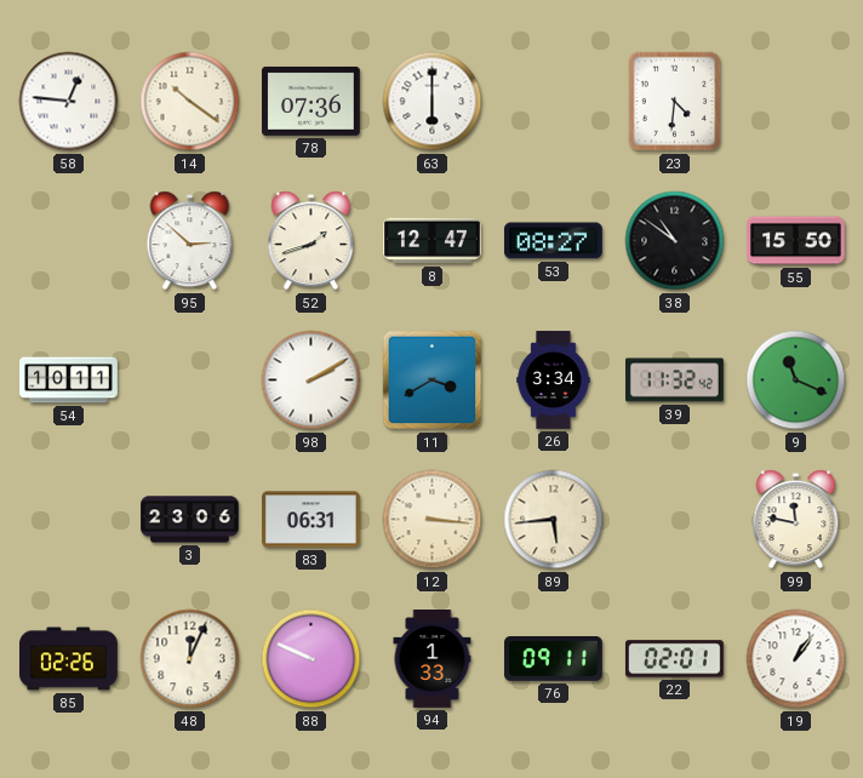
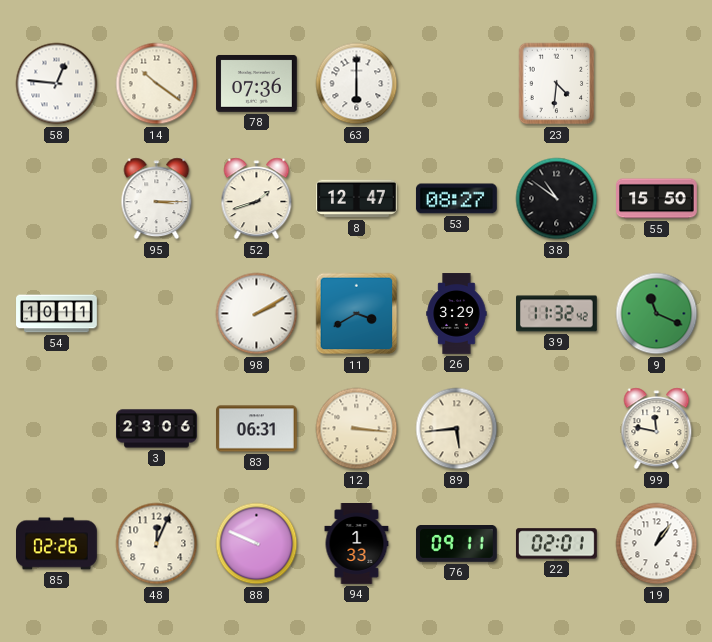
95: 2:52 -> 3:15 (157, 199)
26: 3:34 -> 3:29 (457, 314)
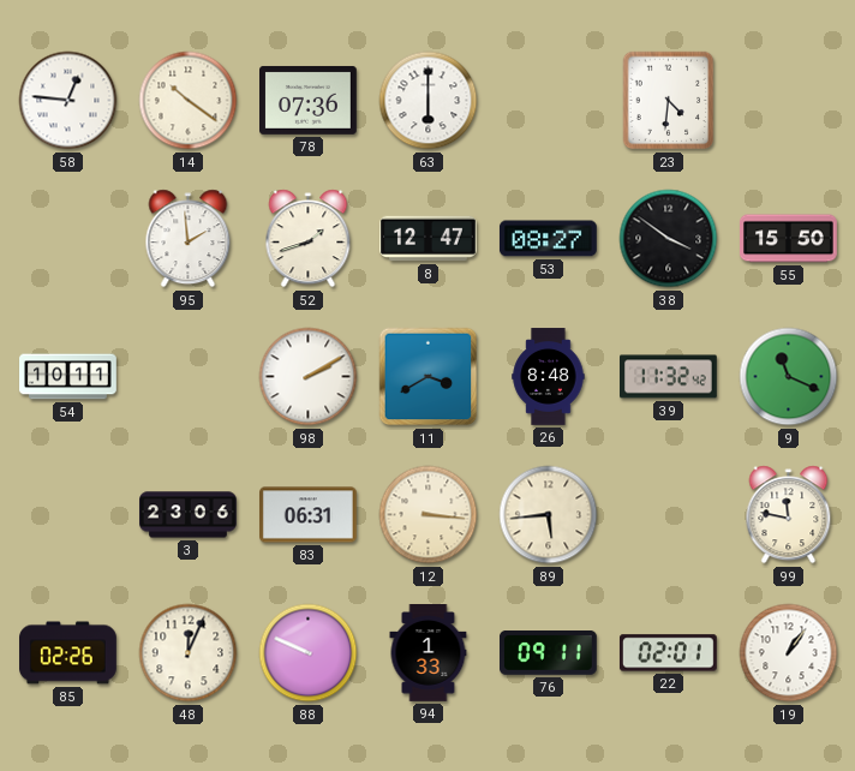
95: 3:15 -> 1:59 (189, 239)
38: 10:51 -> 3:51 (669, 239)
26: 3:29 -> 8:48 (549, 377)
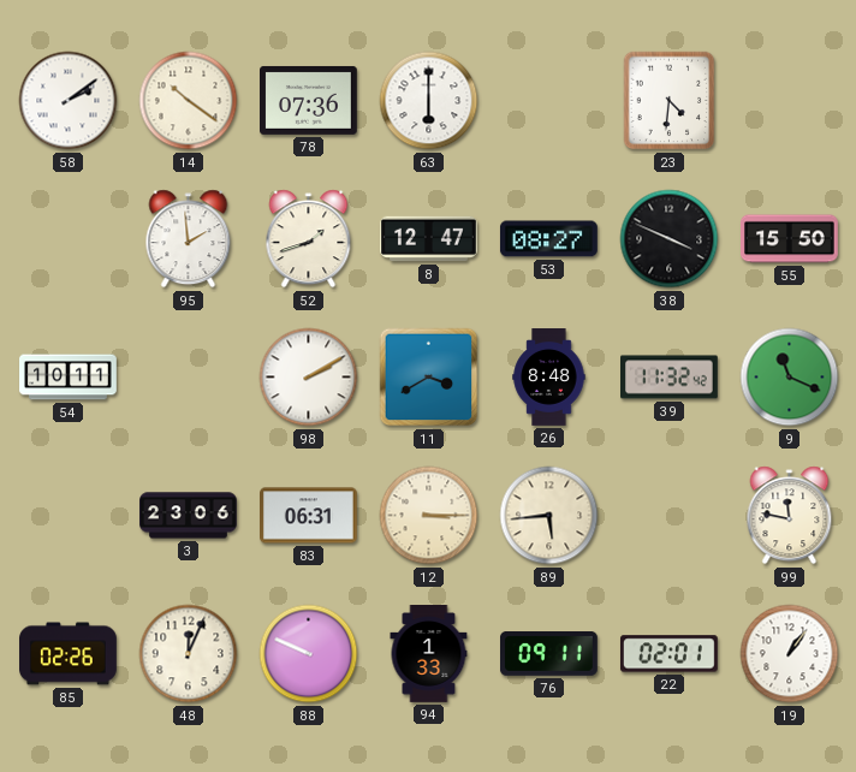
58: 12:46 -> 2:09 (69, 101)
38: 3:51 -> 3:49 (670, 239)
12: 3:16 -> 3:15 (429, 516)
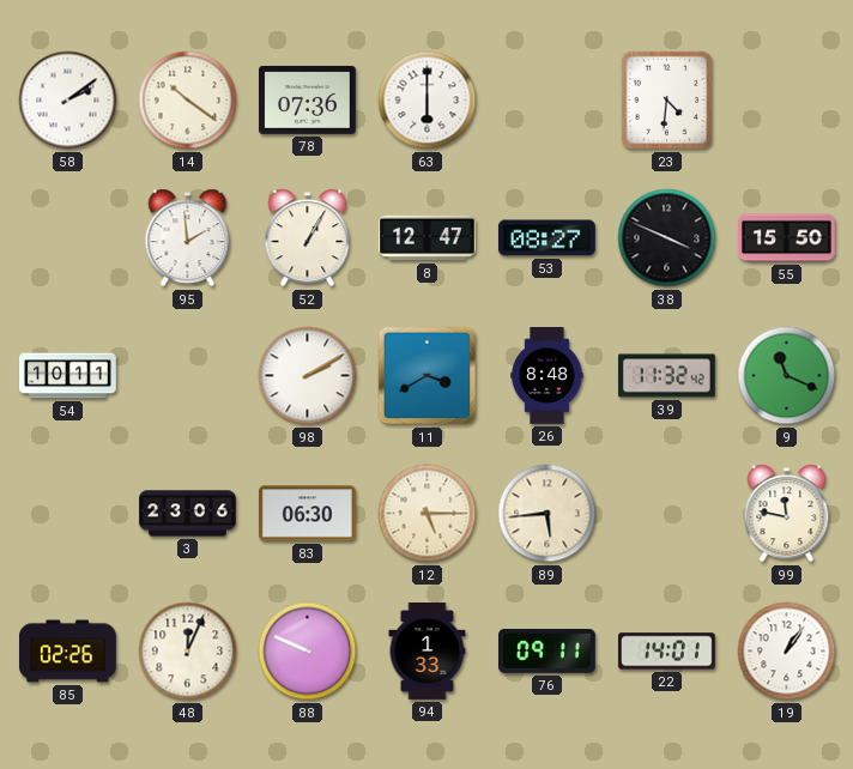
52: 1:42 -> 1:05 (308, 238)
83: 06:31 -> 06:30 (308, 514)
12: 3:15 -> 5:15 (428, 514)
22: 02:01 -> 14:01 (666, 652)
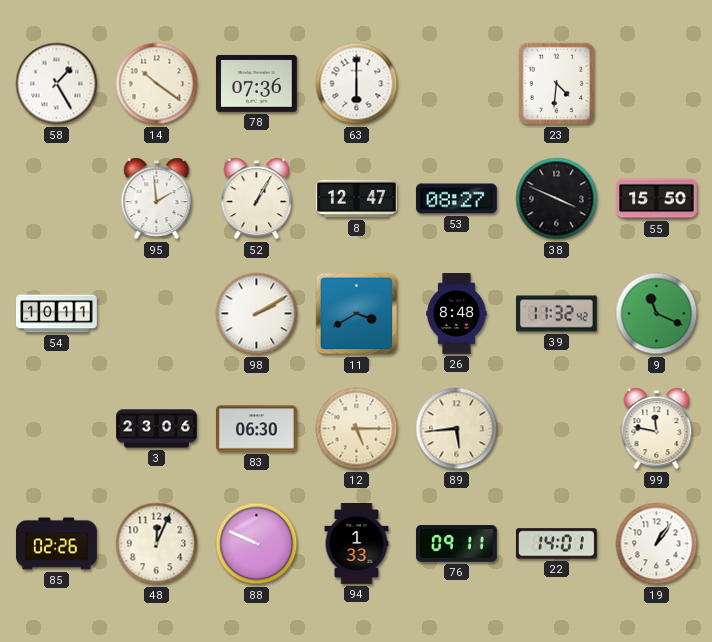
58: 2:09 -> 1:25 (57, 84)
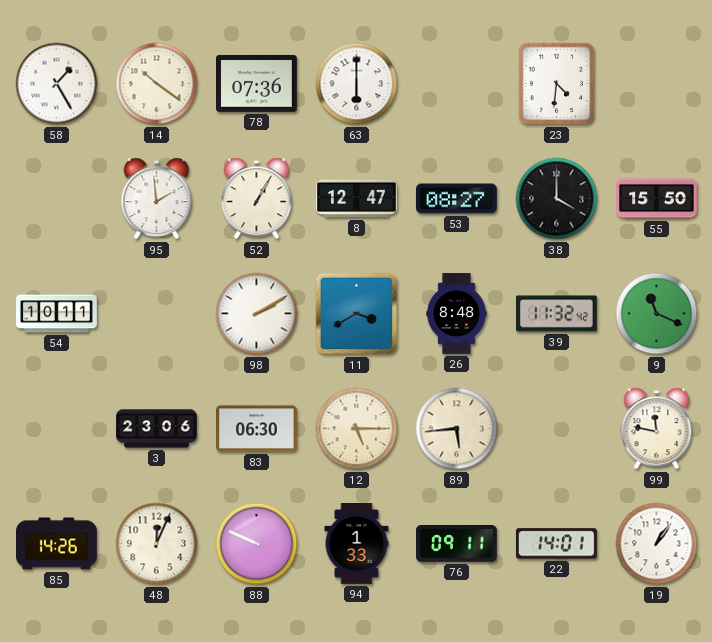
38: 3:49 -> 4:00 (557, 199)
85: 02:26 -> 14:26 (57, 544)
